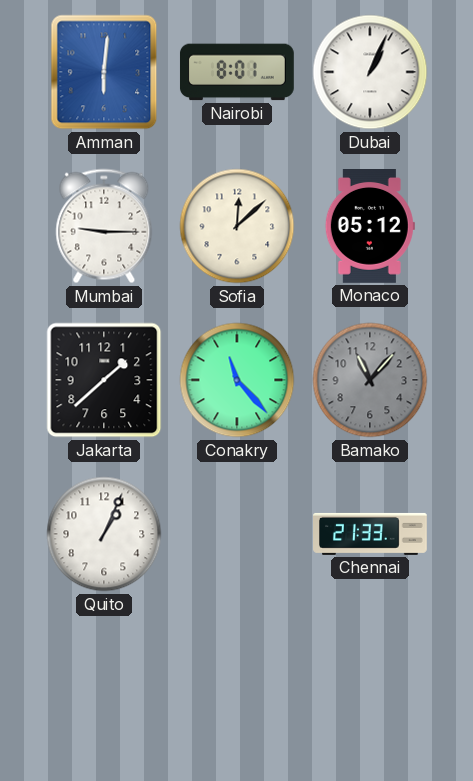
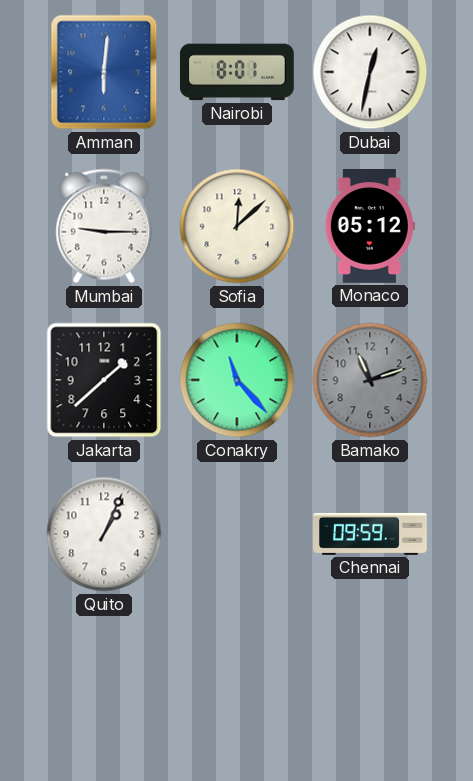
Dubai: 1:04 -> 12:32 (370, 72)
Bamako: 11:07 -> 11:12 (370, 380)
Chennai: 21:33 -> 09:59 (371, 534)
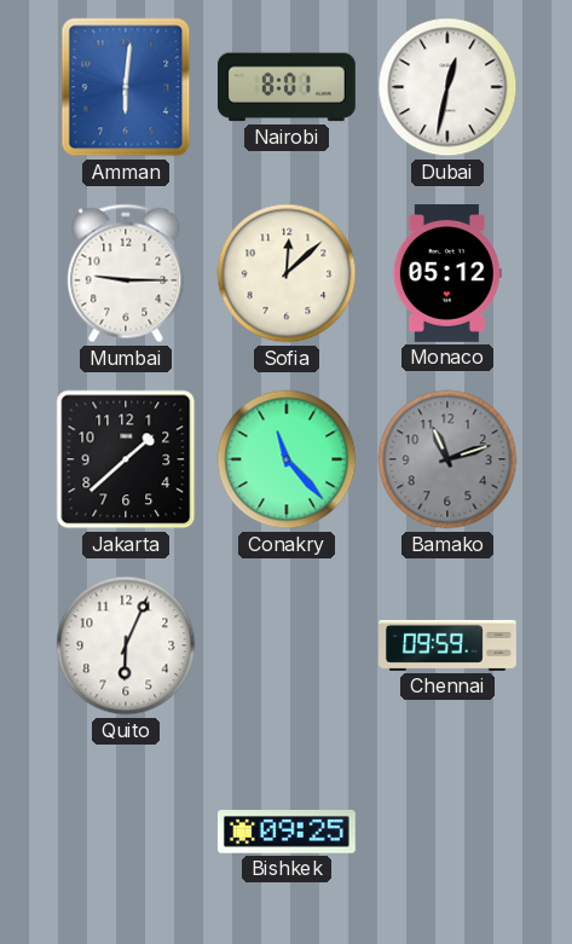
Quito: 1:04 -> 6:04 (126, 645)
Bishkek: none -> 09:25 (287, 832)
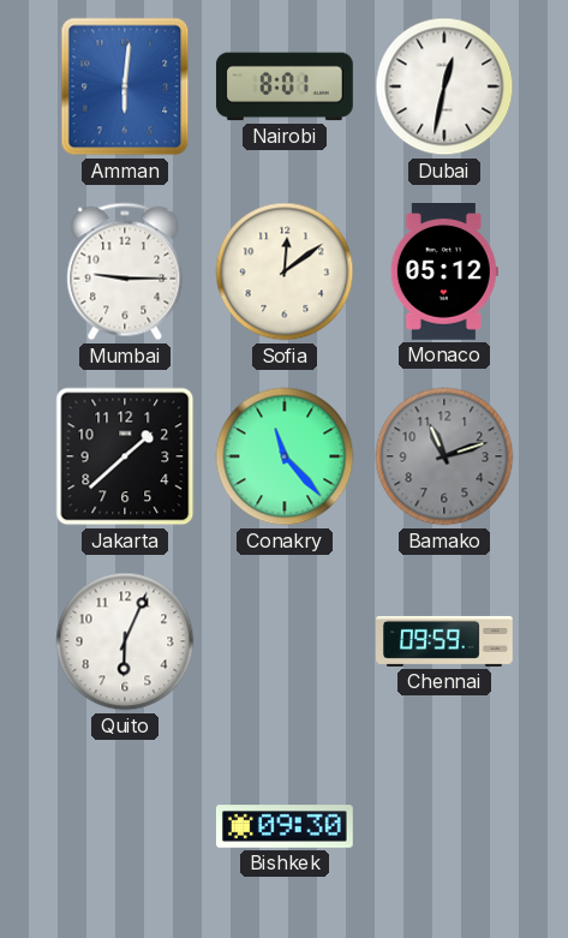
Sofia: 12:08 -> 12:09 (285, 271)
Bishkek: 09:25 -> 09:30 (285, 826)
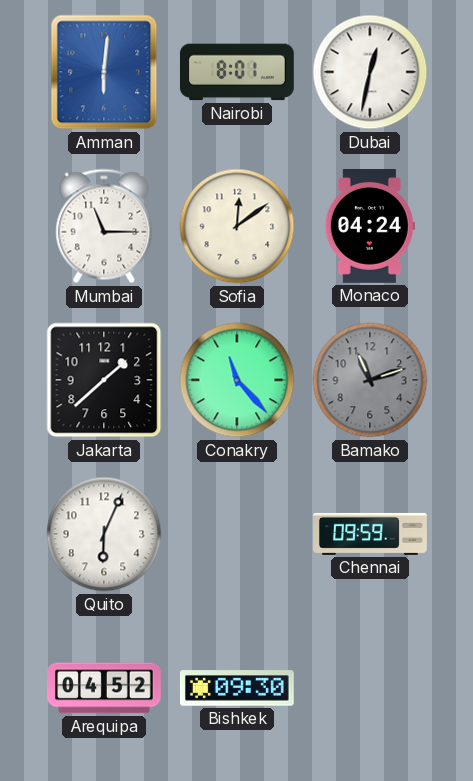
Mumbai: 9:15 -> 11:15 (104, 226)
Monaco: 05:12 -> 04:24 (370, 227)
Arequipa: none -> 04:52 (105, 688)
